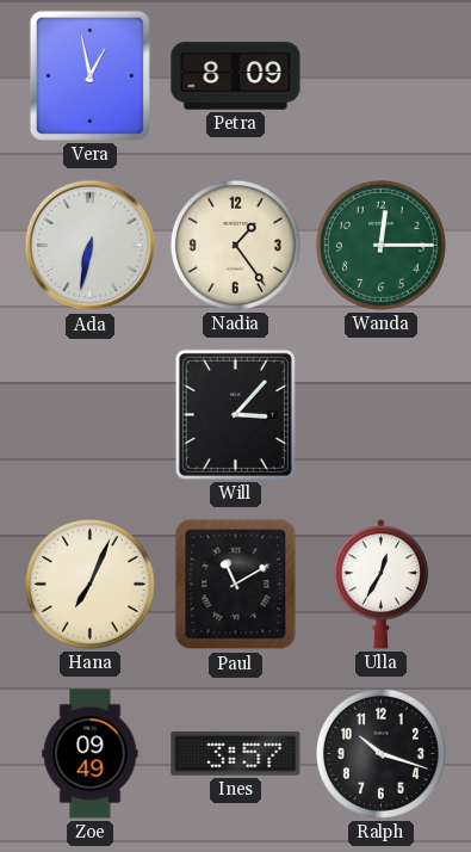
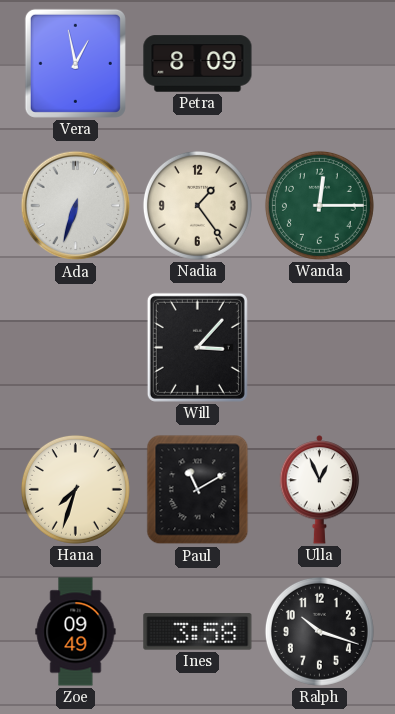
Ada: 6:32 -> 6:33 (76, 206)
Hana: 7:04 -> 7:33 (75, 489)
Ulla: 12:35 -> 12:56 (320, 490)
Ines: 3:57 -> 3:58 (198, 632)
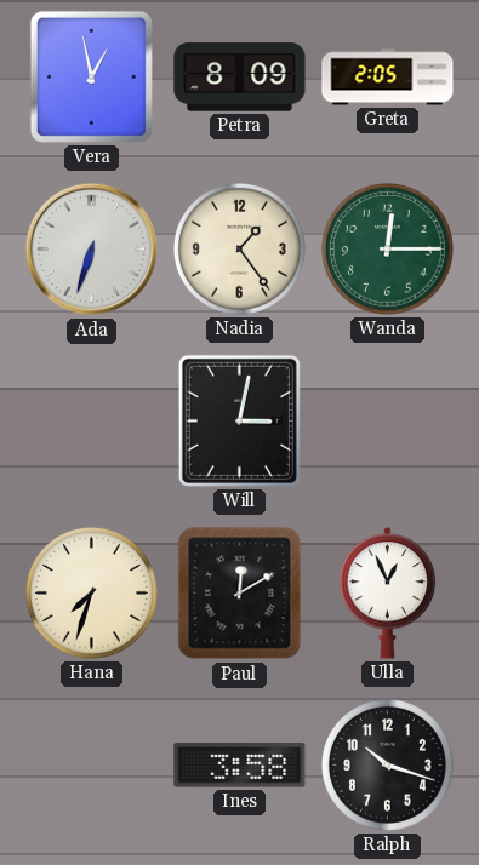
Greta: none -> 2:05 (388, 78)
Will: 3:07 -> 3:02 (239, 420)
Paul: 11:10 -> 12:10 (240, 594)
Zoe: 09:49 -> none (76, 632)
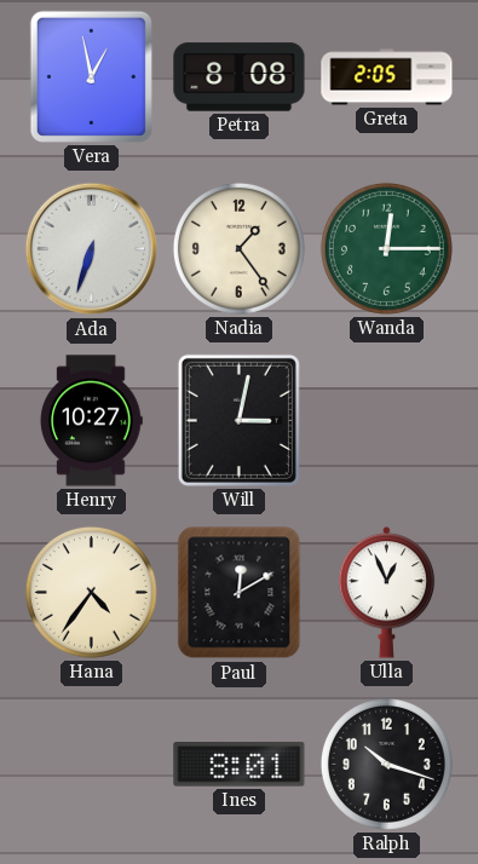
Petra: 8:09 -> 8:08 (240, 77)
Henry: none -> 10:27 (91, 421)
Hana: 7:33 -> 4:36 (91, 592)
Ines: 3:58 -> 8:01 (240, 765)
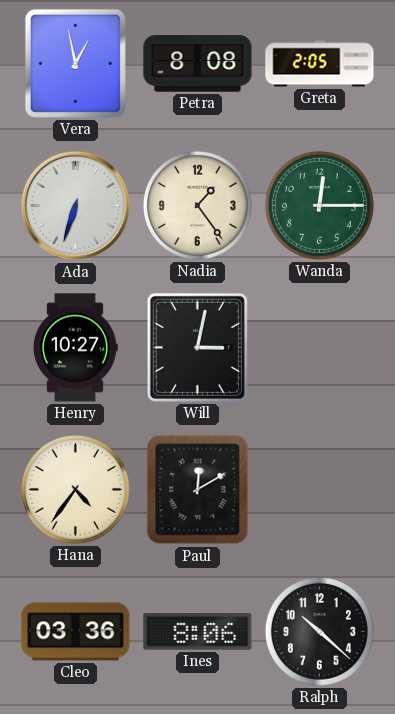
Ulla: 12:56 -> none (387, 593)
Cleo: none -> 03:36 (76, 632)
Ines: 8:01 -> 8:06 (198, 632)
Ralph: 10:18 -> 10:22 (319, 631)
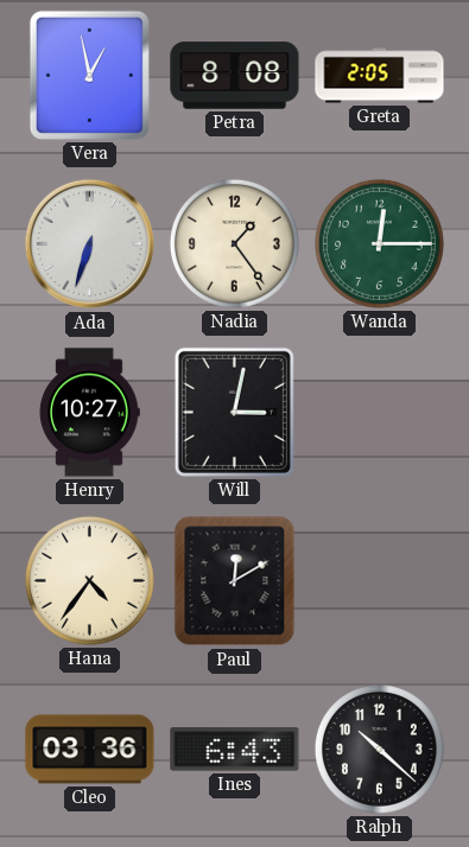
Ines: 8:06 -> 6:43 (235, 750)
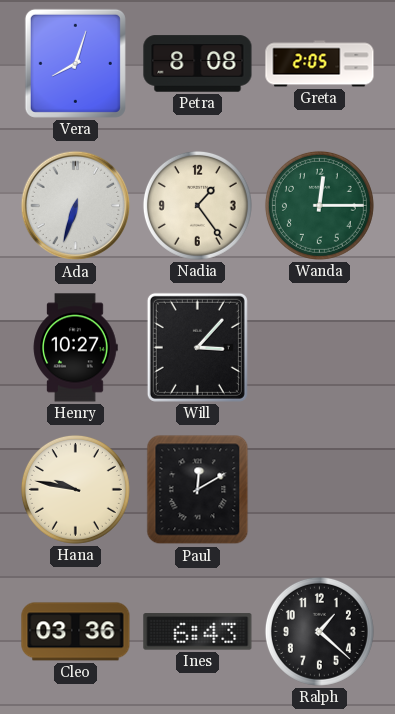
Vera: 12:58 -> 8:03 (75, 63)
Will: 3:02 -> 3:07 (197, 347)
Hana: 4:36 -> 9:47 (75, 489)
Ralph: 10:22 -> 1:22 (319, 631)
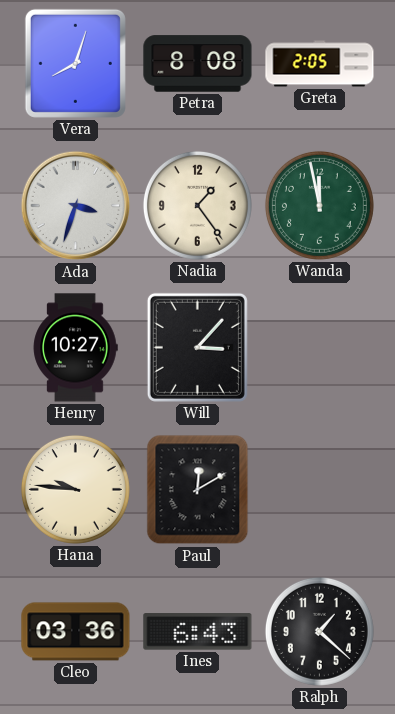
Ada: 6:33 -> 3:33 (76, 206)
Wanda: 12:15 -> 11:58 (319, 205)
Hana: 9:47 -> 9:46 (75, 489)
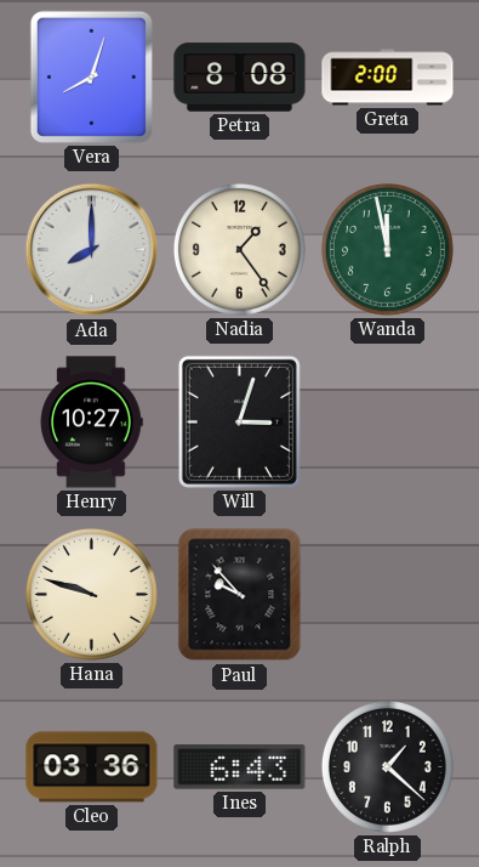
Greta: 2:05 -> 2:00 (388, 78)
Ada: 3:33 -> 8:00 (92, 250)
Will: 3:07 -> 3:03 (239, 421)
Hana: 9:46 -> 9:48 (91, 594)
Paul: 12:10 -> 9:53 (240, 595)
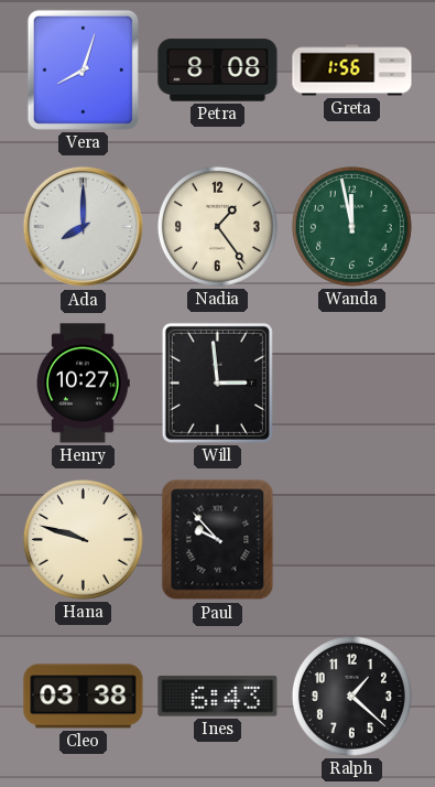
Greta: 2:00 -> 1:56 (352, 71)
Will: 3:03 -> 2:59 (217, 382)
Cleo: 03:36 -> 03:38 (84, 697)
